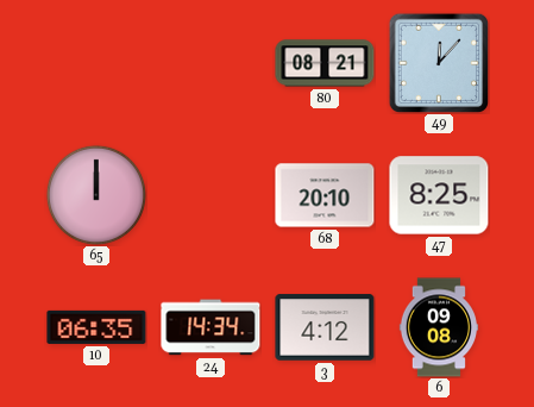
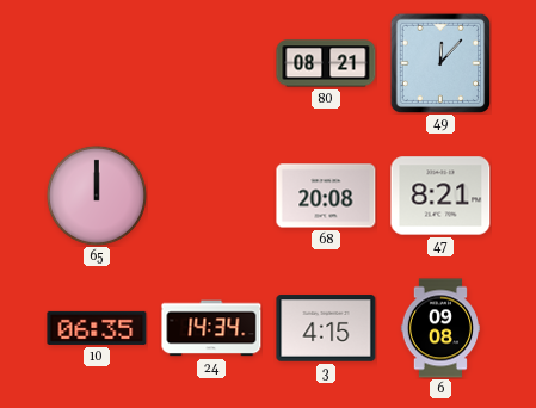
68: 20:10 -> 20:08 (326, 196)
47: 8:25 -> 8:21 (440, 196)
3: 4:12 -> 4:15 (326, 328)
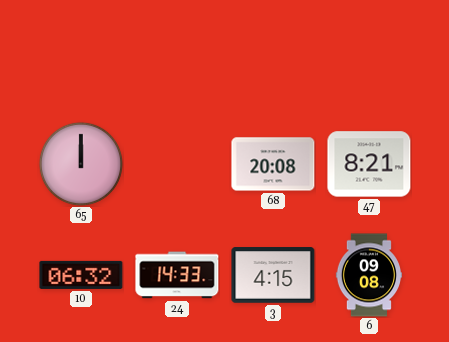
80: 08:21 -> none (326, 63)
49: 12:07 -> none (440, 63)
10: 06:35 -> 06:32 (81, 275)
24: 14:34 -> 14:33 (177, 275)
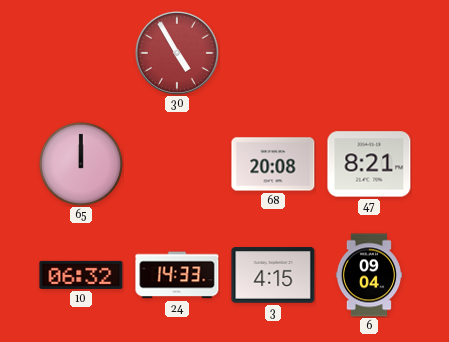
30: none -> 4:55 (177, 53)
6: 09:08 -> 09:04 (368, 275)
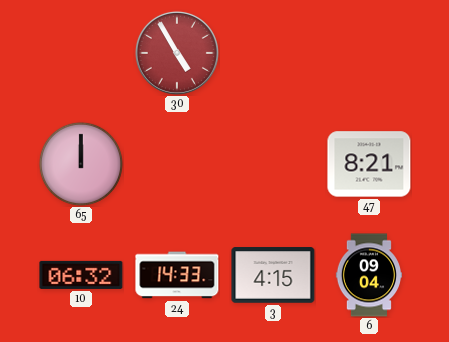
68: 20:08 -> none (273, 164)
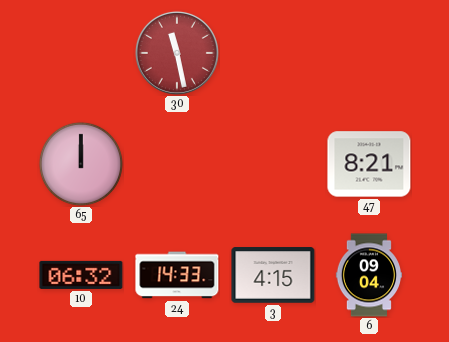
30: 4:55 -> 11:28 (177, 53)
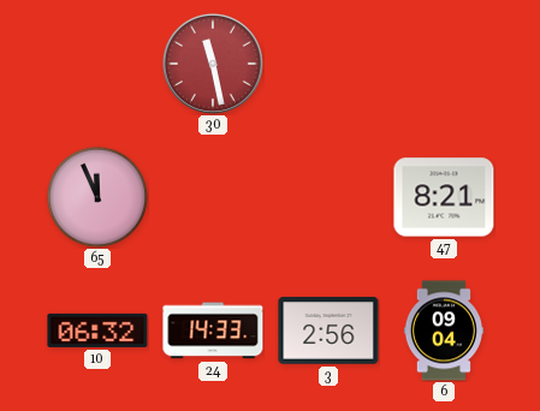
65: 12:00 -> 11:56 (97, 197)
3: 4:15 -> 2:56 (328, 330)
